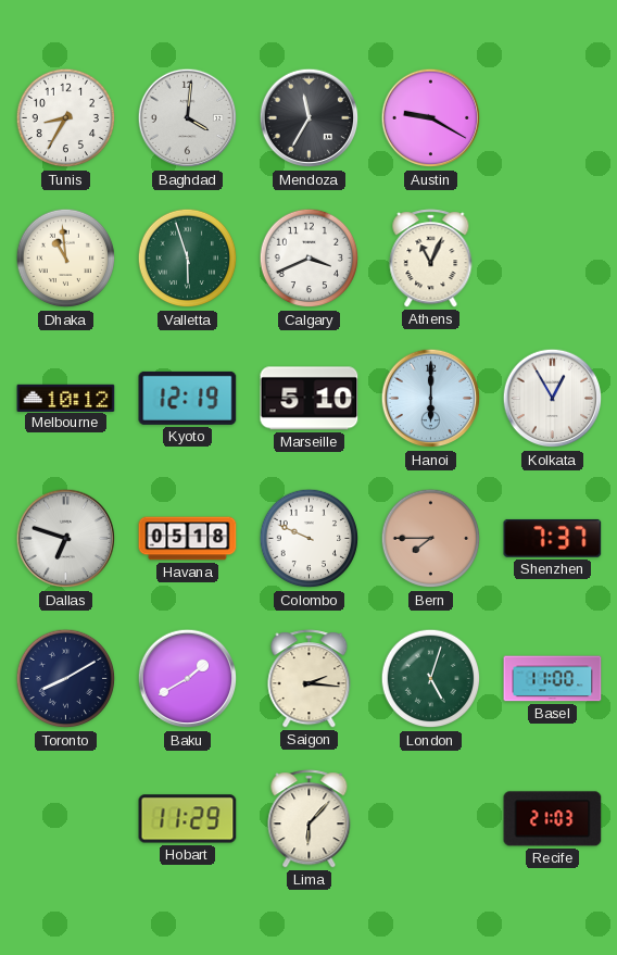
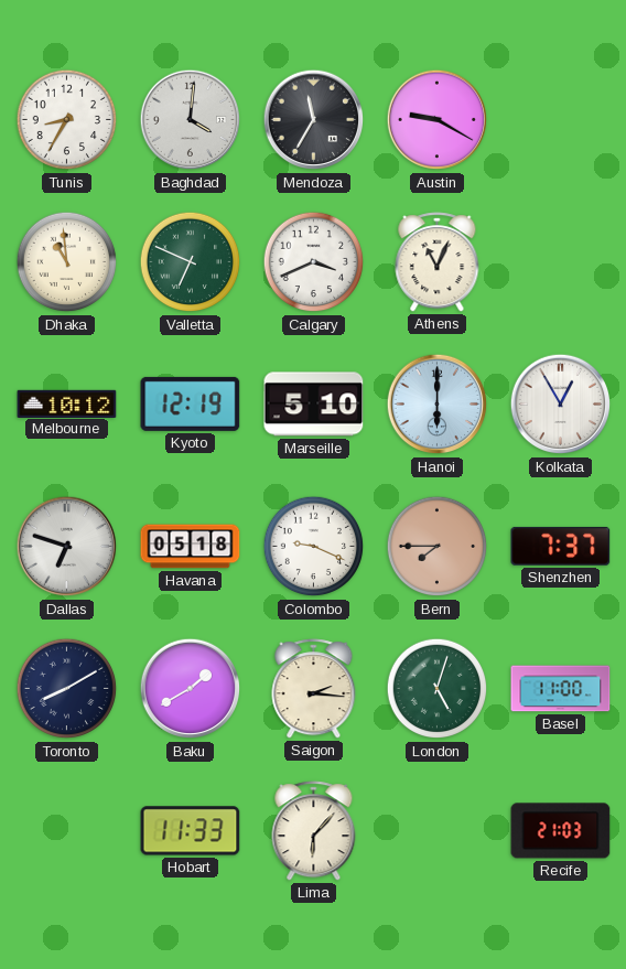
Valletta: 5:57 -> 6:49 (191, 262)
Colombo: 9:49 -> 9:19 (314, 547)
Hobart: 11:29 -> 11:33 (191, 831)
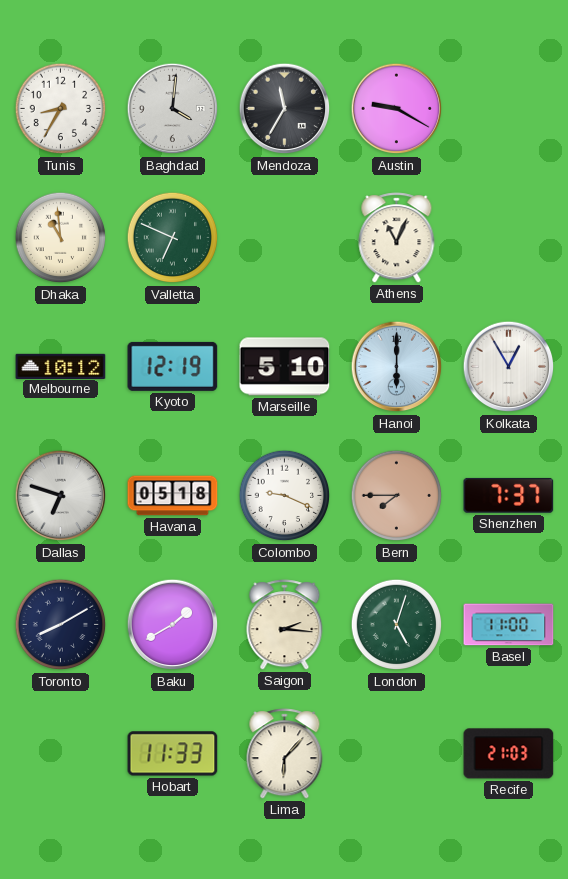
Calgary: 3:41 -> none (314, 262)
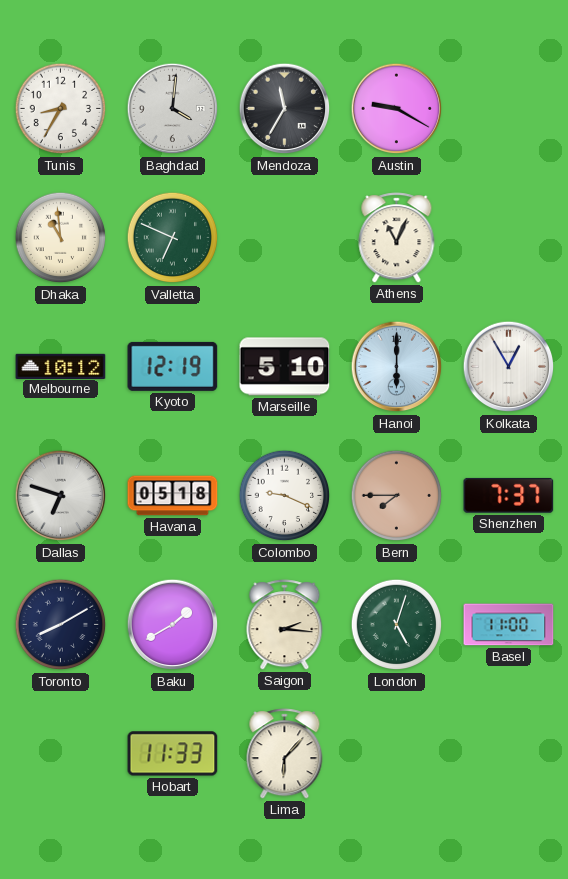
Recife: 21:03 -> none (509, 754)
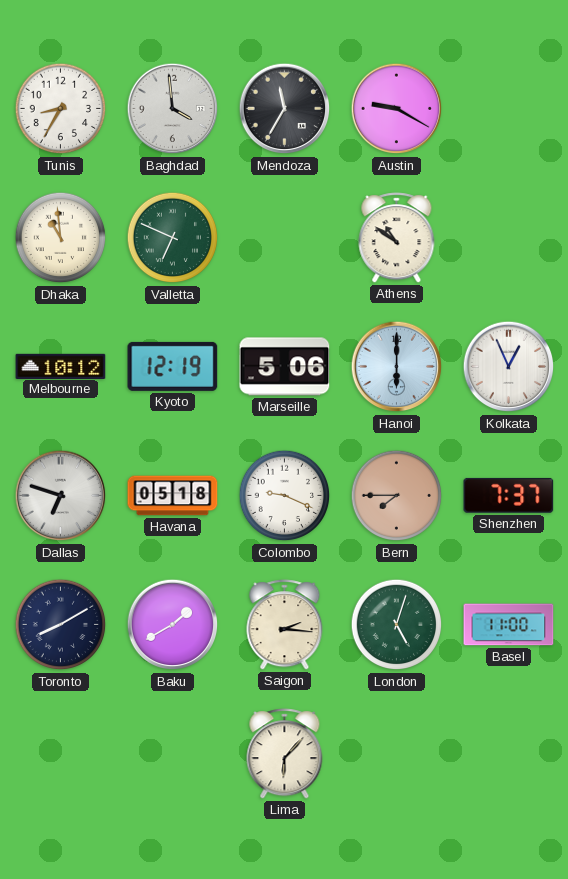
Baghdad: 4:01 -> 3:59 (173, 109)
Athens: 11:04 -> 10:51 (397, 238)
Marseille: 5:10 -> 5:06 (285, 367)
Kolkata: 12:55 -> 12:56 (509, 367)
Hobart: 11:33 -> none (173, 754)
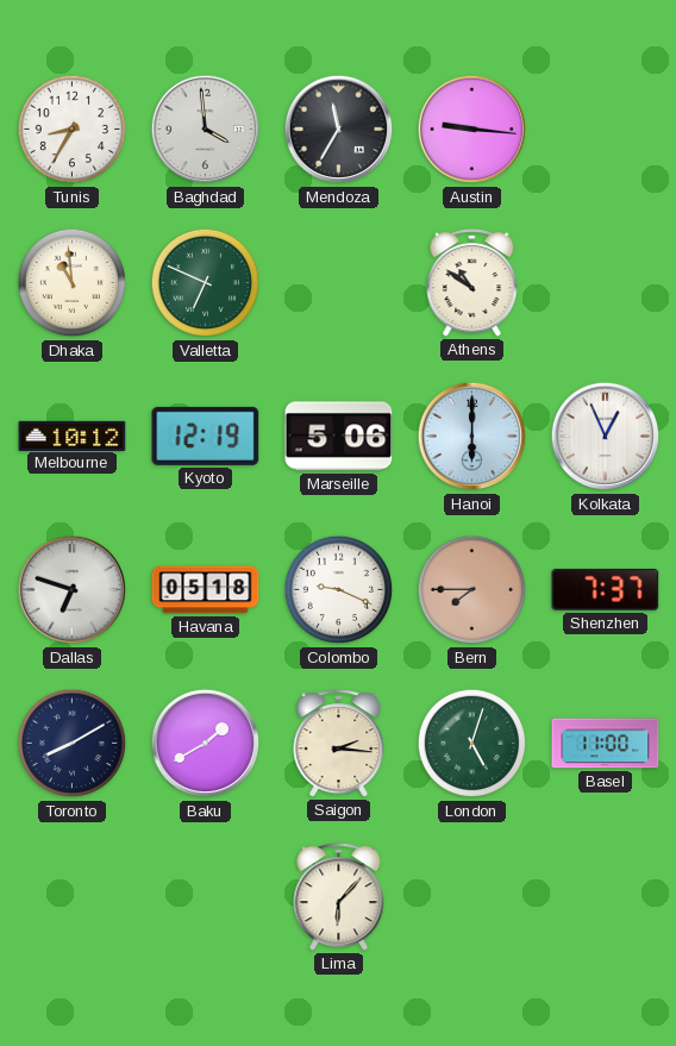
Austin: 9:20 -> 9:16 (472, 130)
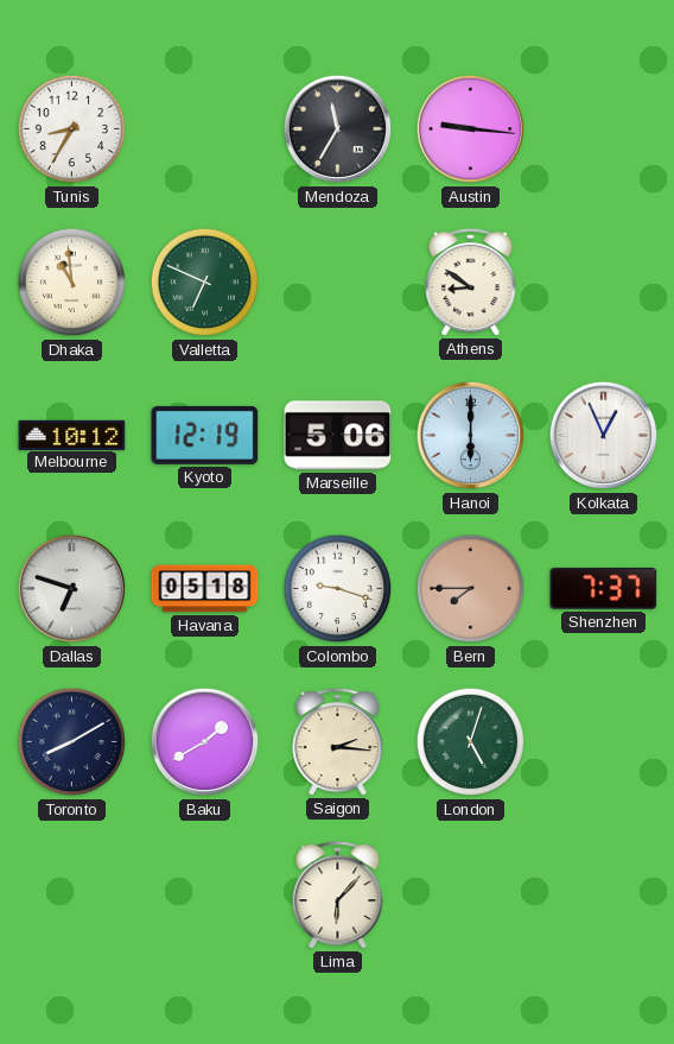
Baghdad: 3:59 -> none (206, 130)
Athens: 10:51 -> 8:51 (471, 283)
Colombo: 9:19 -> 9:18 (338, 589)
Basel: 11:00 -> none (606, 744)
